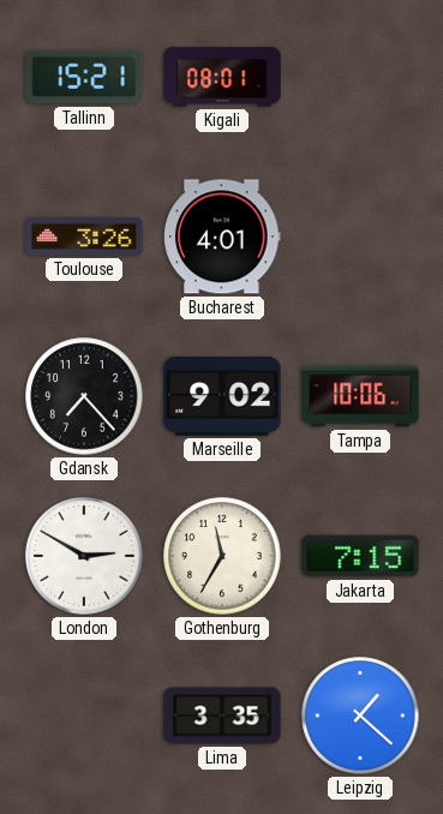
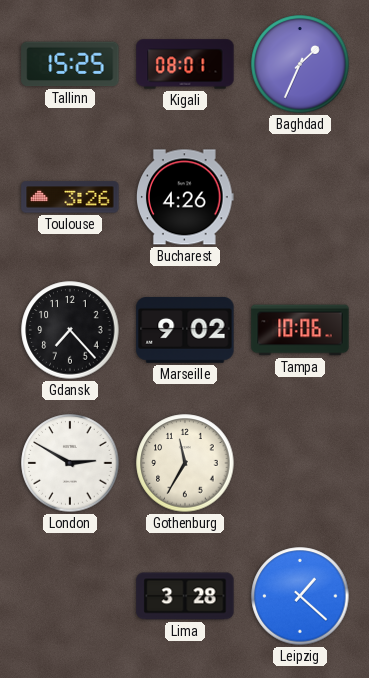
Tallinn: 15:21 -> 15:25 (70, 64)
Baghdad: none -> 1:34 (300, 64)
Bucharest: 4:01 -> 4:26 (185, 197)
Jakarta: 7:15 -> none (360, 556)
Lima: 3:35 -> 3:28 (185, 596)
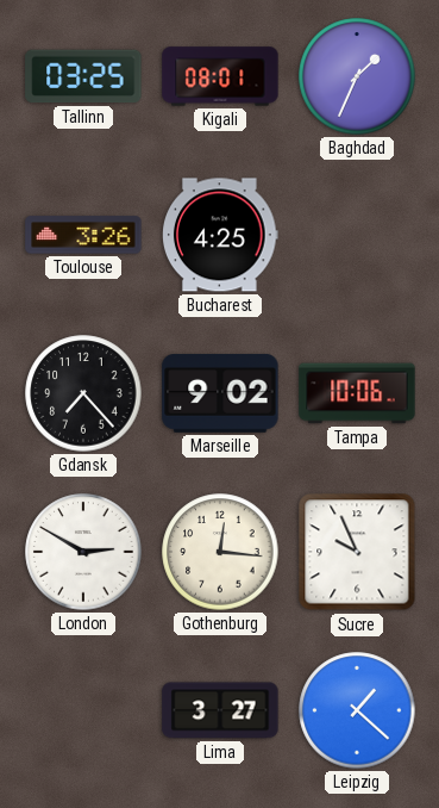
Tallinn: 15:25 -> 03:25 (83, 76)
Bucharest: 4:26 -> 4:25 (220, 235)
Gothenburg: 11:35 -> 12:16 (220, 552)
Sucre: none -> 9:56 (357, 552)
Lima: 3:28 -> 3:27 (220, 710)
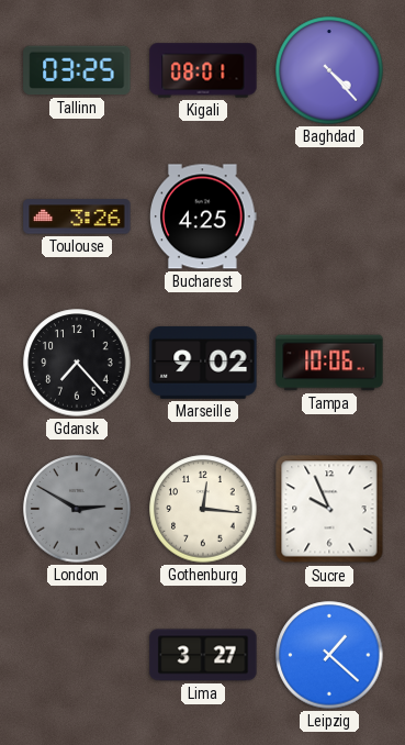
Baghdad: 1:34 -> 4:23 (329, 70)
London dial: white -> grey (77, 509)
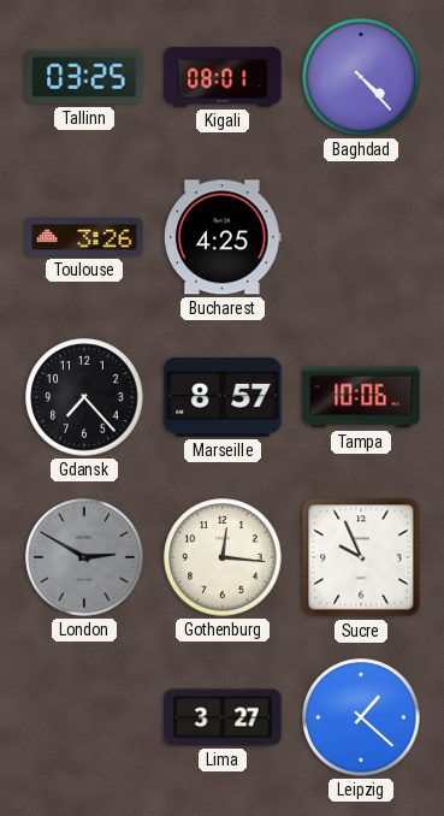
Marseille: 9:02 -> 8:57 (223, 397)
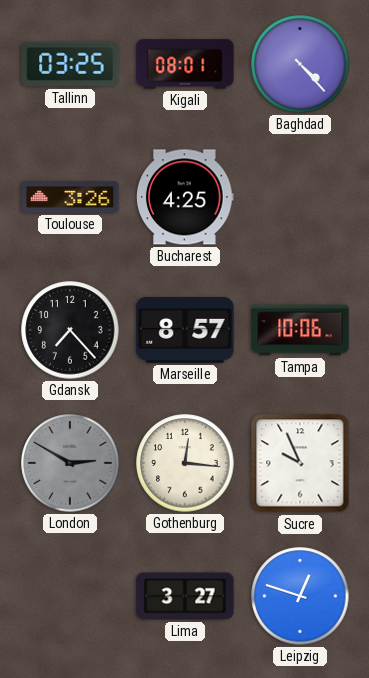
Leipzig: 1:22 -> 12:48 (300, 596)
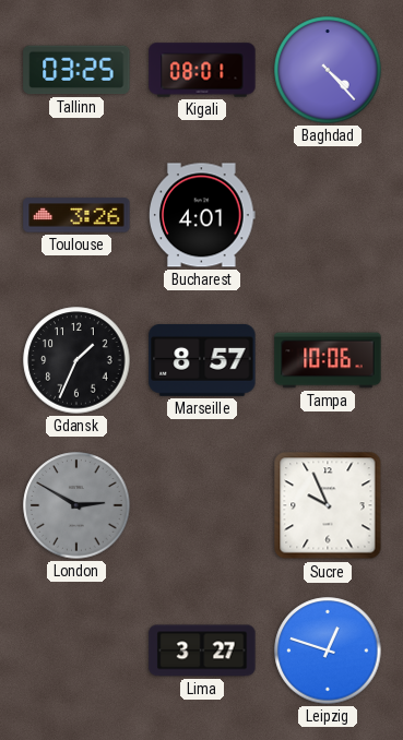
Bucharest: 4:25 -> 4:01 (202, 215)
Gdansk: 7:23 -> 1:34 (76, 360)
Gothenburg: 12:16 -> none (185, 463)
